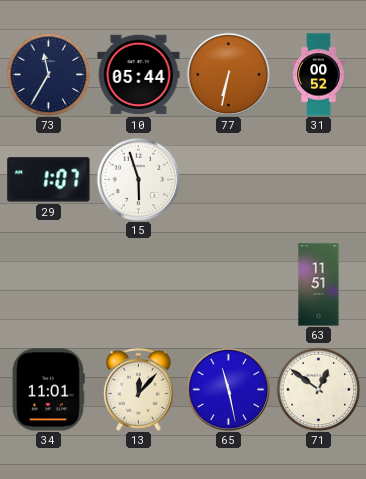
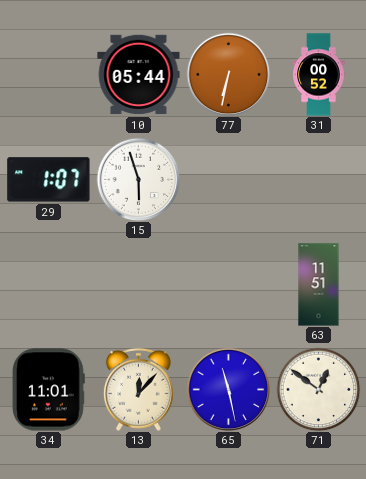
73: 11:35 -> none (48, 74)
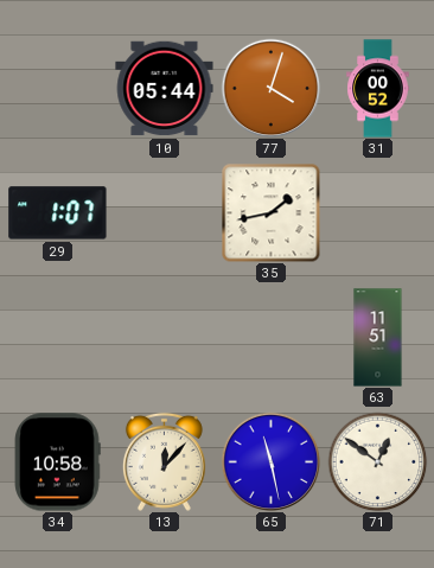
77: 6:32 -> 4:03 (270, 88)
15: 5:57 -> none (138, 179)
35: none -> 1:43 (270, 212)
34: 11:01 -> 10:58 (57, 462)
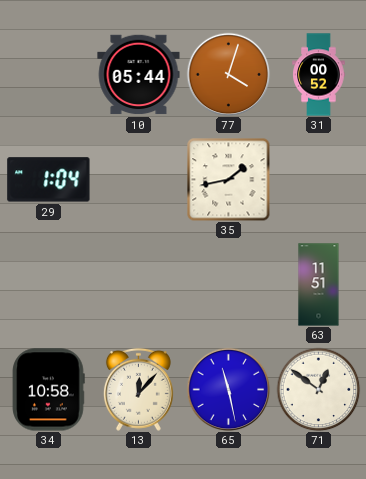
29: 1:07 -> 1:04 (49, 180)
